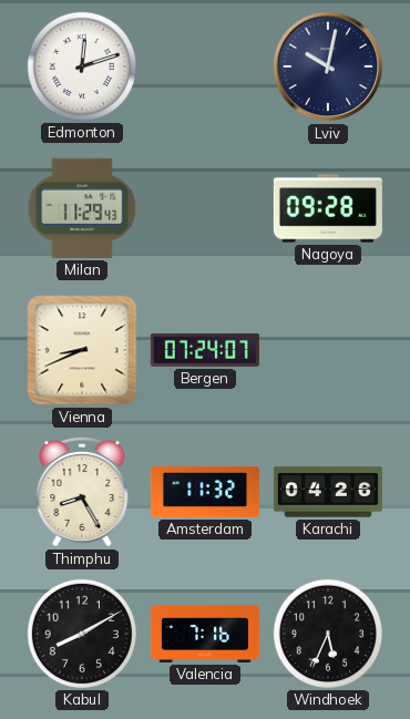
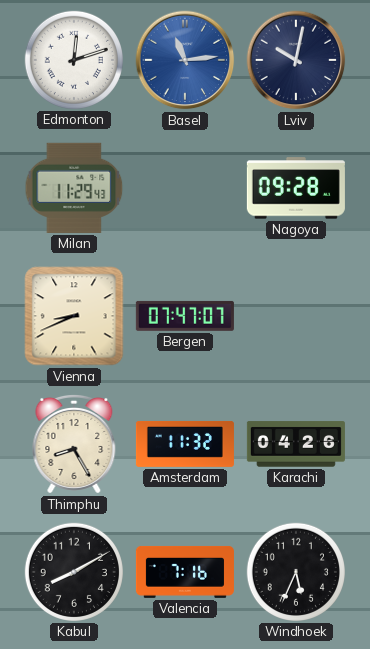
Basel: none -> 11:14 (185, 60)
Bergen: 07:24 -> 07:47 (185, 316)
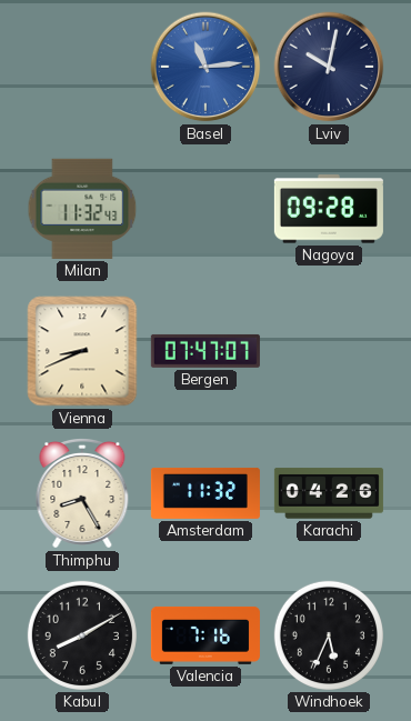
Edmonton: 12:12 -> none (74, 60)
Milan: 11:29 -> 11:32 (82, 209)
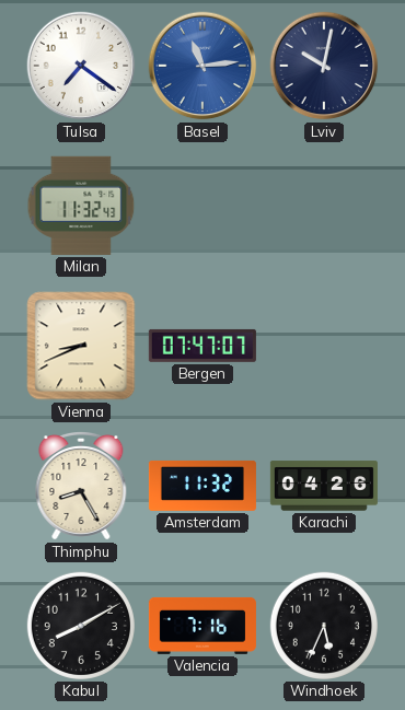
Tulsa: none -> 7:21 (81, 66)
Nagoya: 09:28 -> none (329, 209)
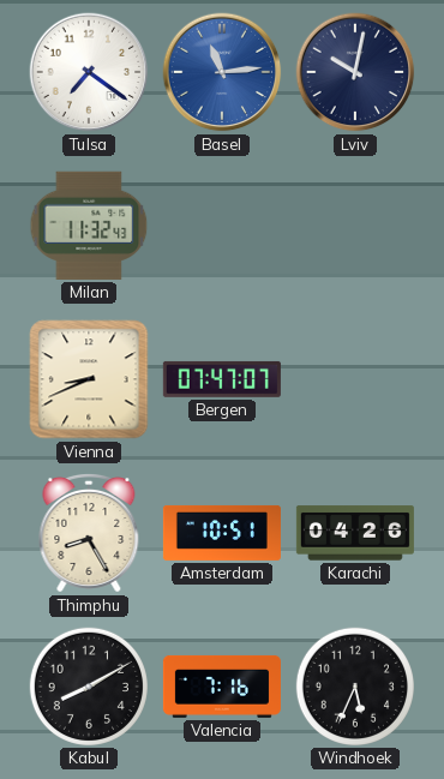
Amsterdam: 11:32 -> 10:51 (222, 533)
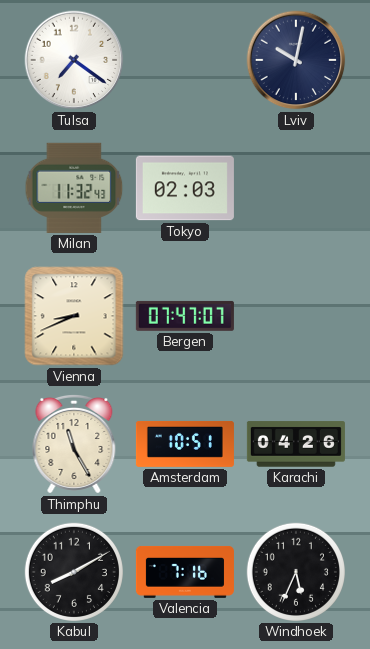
Basel: 11:14 -> none (222, 72)
Tokyo: none -> 02:03 (185, 188)
Thimphu: 8:25 -> 11:25 (74, 445)
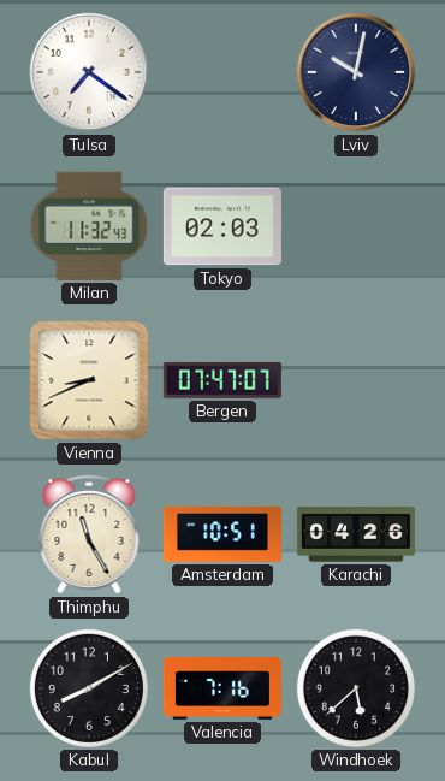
Windhoek: 5:34 -> 5:38 (356, 688)
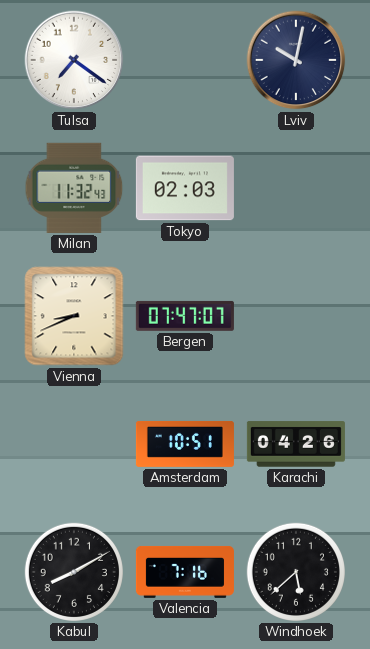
Thimphu: 11:25 -> none (89, 536)
